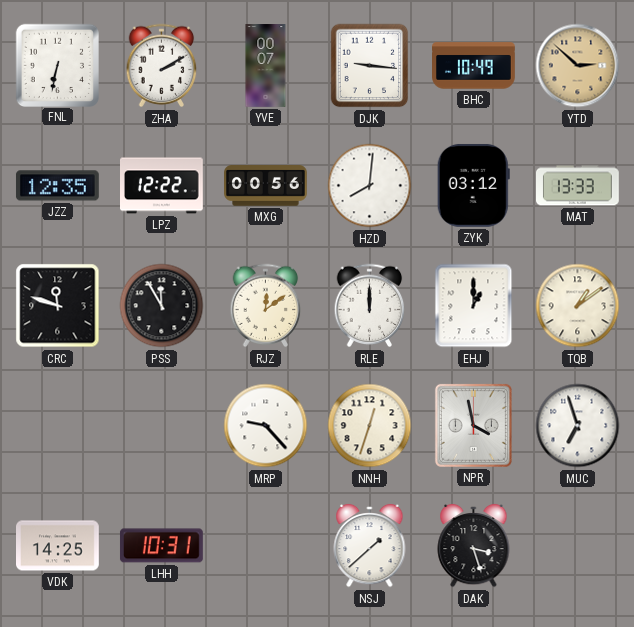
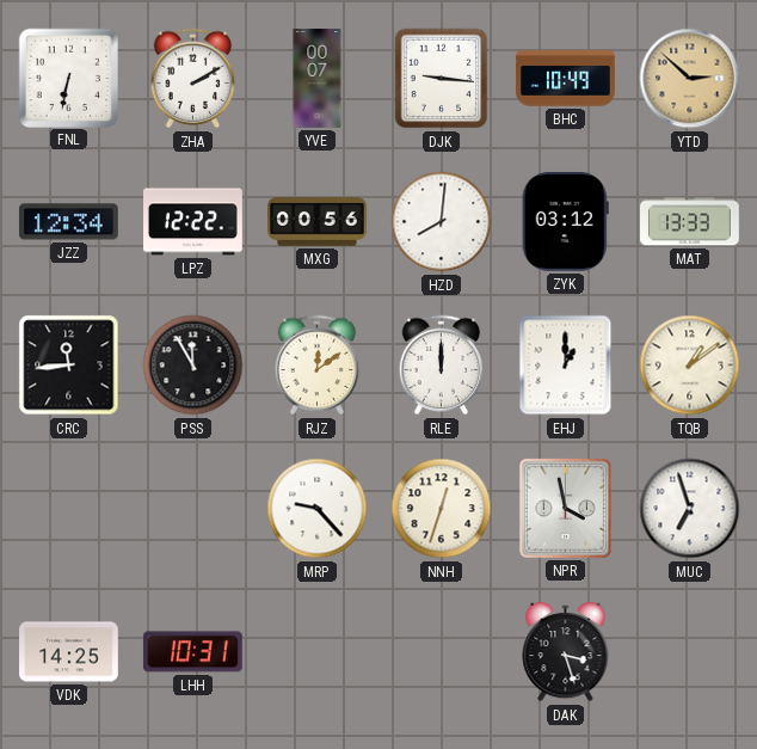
JZZ: 12:35 -> 12:34 (68, 222)
CRC: 11:48 -> 11:44 (69, 366)
NSJ: 1:38 -> none (370, 546)
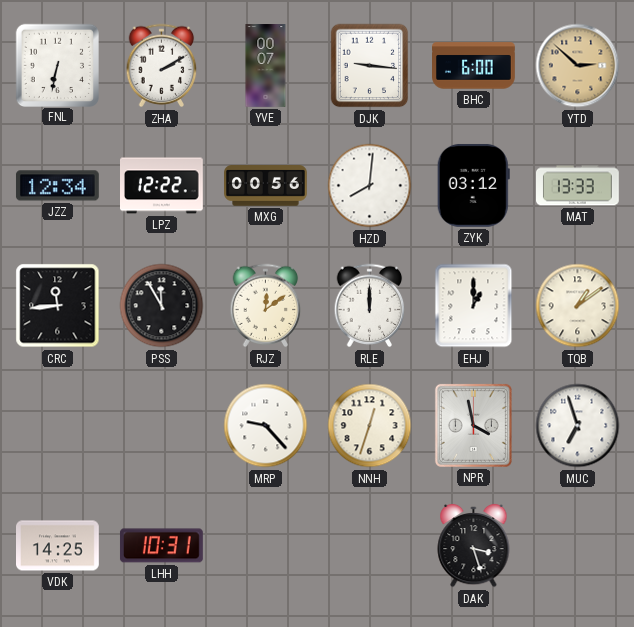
BHC: 10:49 -> 6:00 (474, 66)
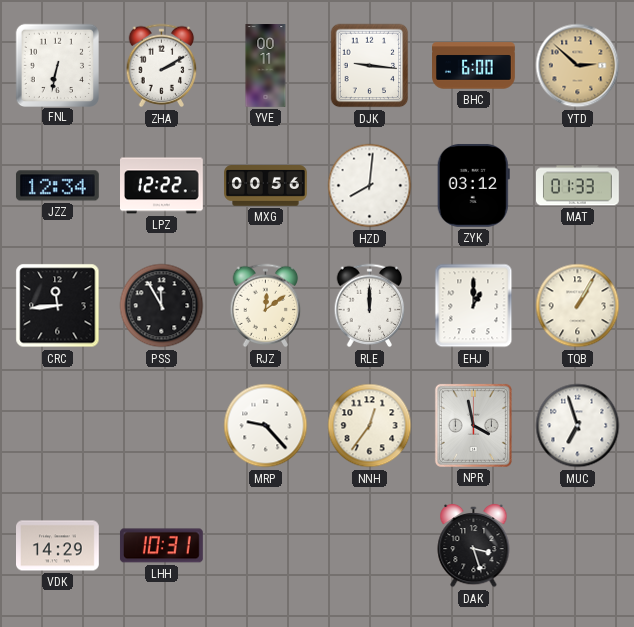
YVE: 00:07 -> 00:11 (266, 66)
MAT: 13:33 -> 01:33 (578, 186)
TQB: 1:09 -> 1:05 (578, 306)
NNH: 12:33 -> 12:36 (370, 426)
VDK: 14:25 -> 14:29 (58, 546)
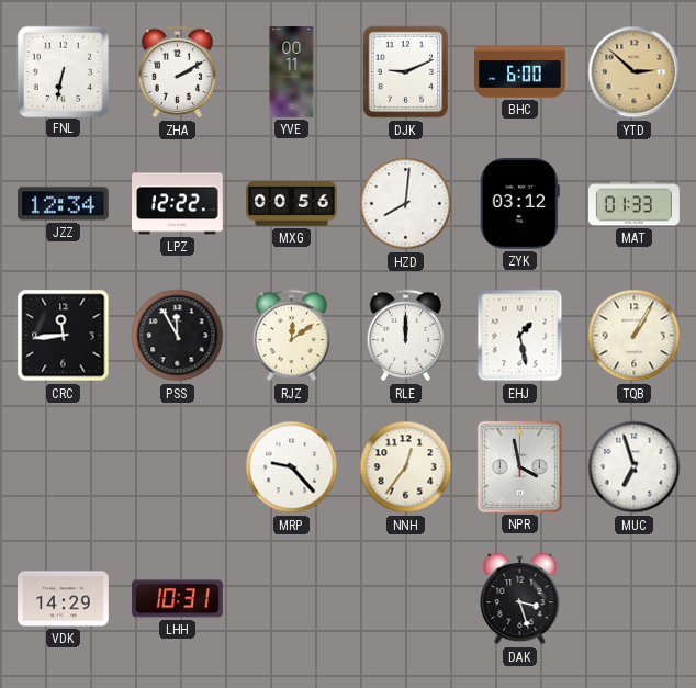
DJK: 9:16 -> 9:11 (406, 72)
EHJ: 1:00 -> 1:28 (520, 336)
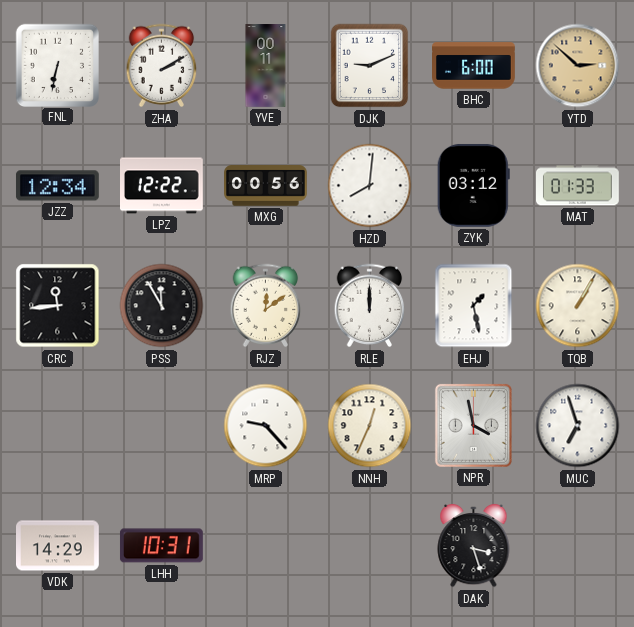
NNH: 12:36 -> 12:34 (370, 426)
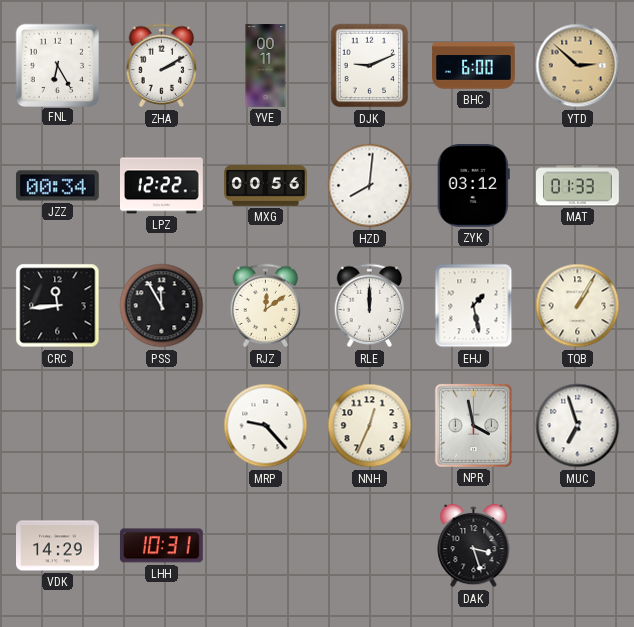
FNL: 6:32 -> 6:25 (57, 65)
JZZ: 12:34 -> 00:34 (57, 186)
